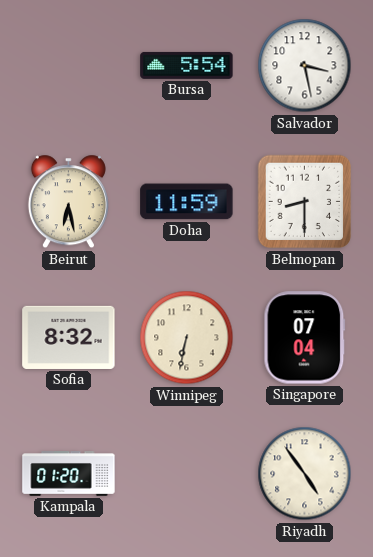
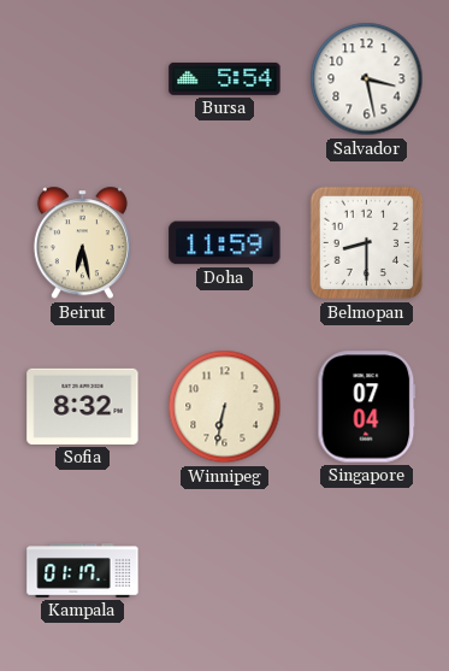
Kampala: 01:20 -> 01:17 (83, 571)
Riyadh: 4:54 -> none (305, 474)
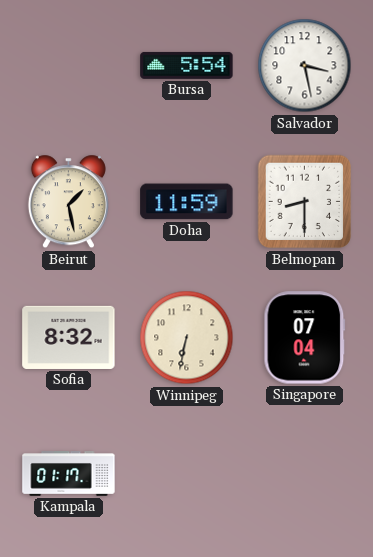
Beirut: 6:28 -> 1:28 (68, 202)
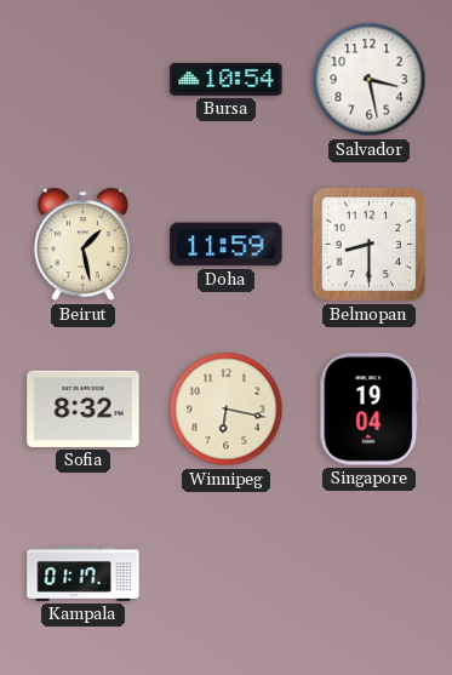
Bursa: 5:54 -> 10:54 (227, 79)
Winnipeg: 6:32 -> 6:17 (227, 410)
Singapore: 07:04 -> 19:04 (370, 410)
